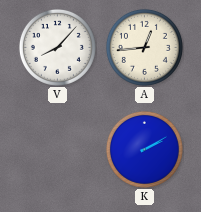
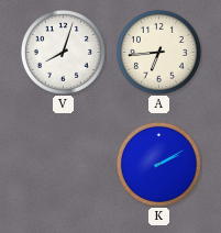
V: 8:07 -> 8:03 (63, 52)
A: 12:44 -> 6:44 (158, 52)
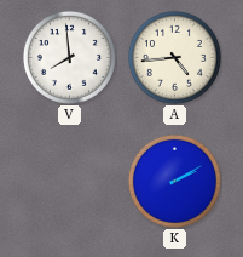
V: 8:03 -> 7:59 (69, 57)
A: 6:44 -> 4:44 (174, 57)
